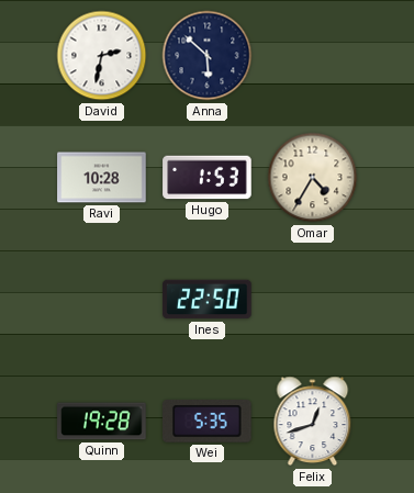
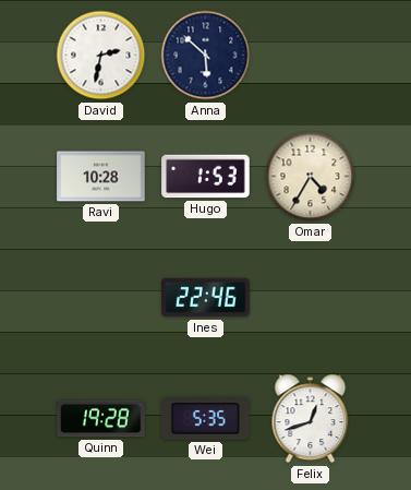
Ines: 22:50 -> 22:46 (206, 298)
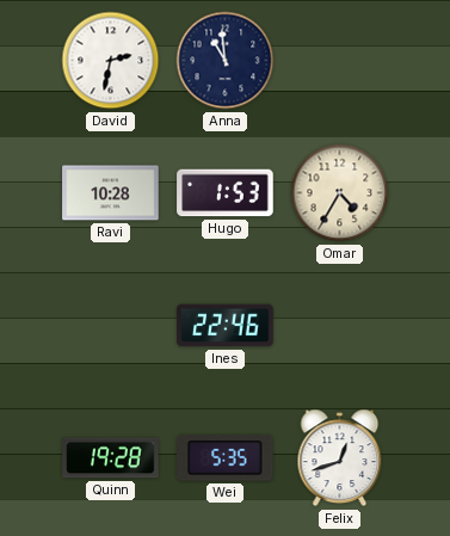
Anna: 5:52 -> 10:59 (226, 61)
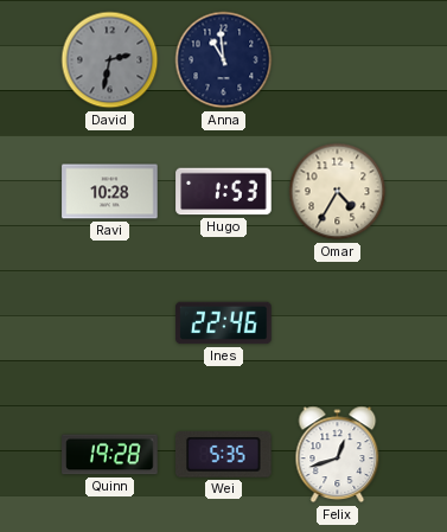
David dial: white -> grey (110, 60)
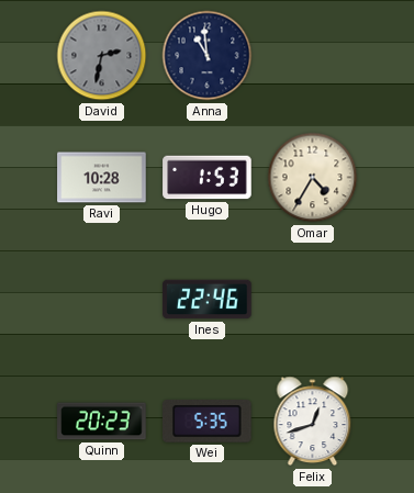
Quinn: 19:28 -> 20:23 (102, 422)
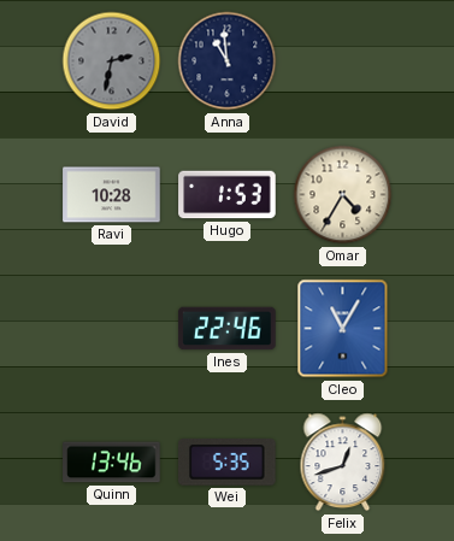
Cleo: none -> 11:05 (343, 329)
Quinn: 20:23 -> 13:46 (112, 463)
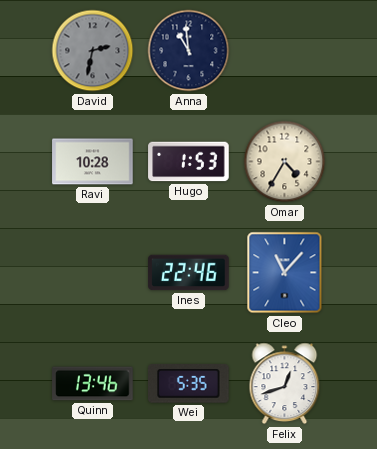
Cleo: 11:05 -> 11:07 (285, 273)
